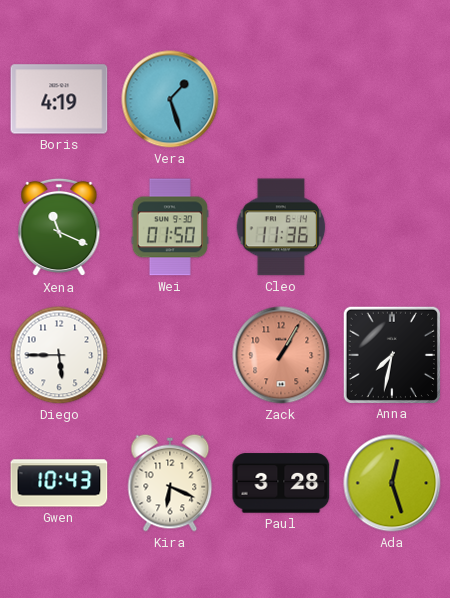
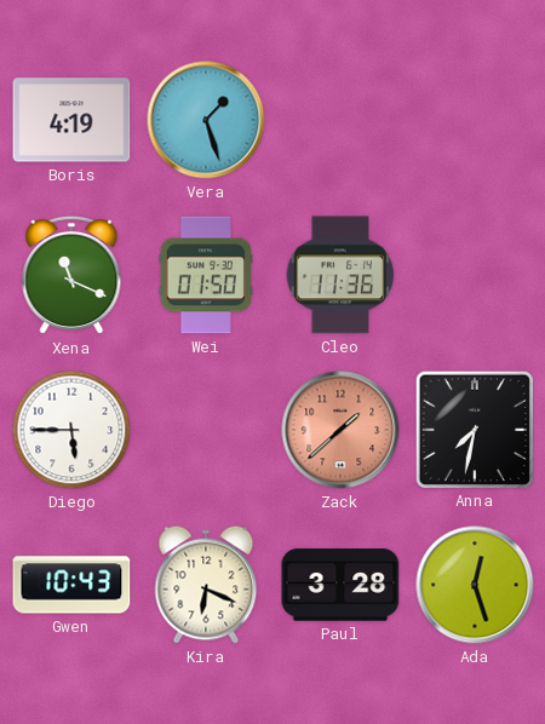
Zack: 1:05 -> 1:38 (340, 430)
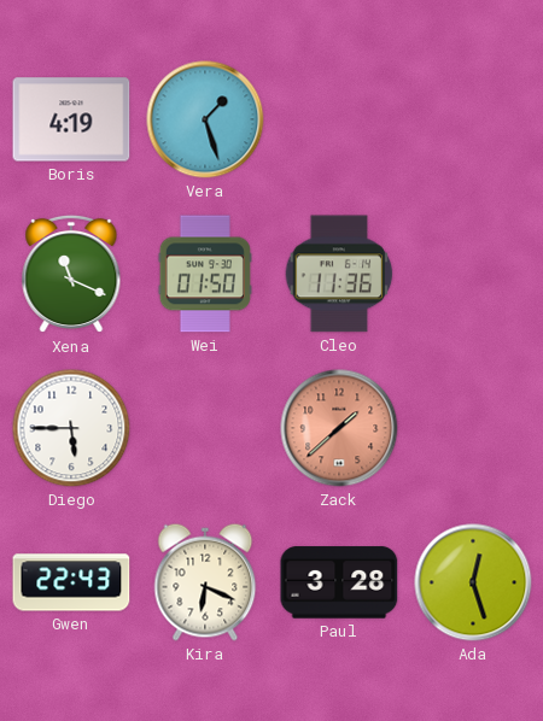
Anna: 7:32 -> none (474, 429)
Gwen: 10:43 -> 22:43 (71, 582)
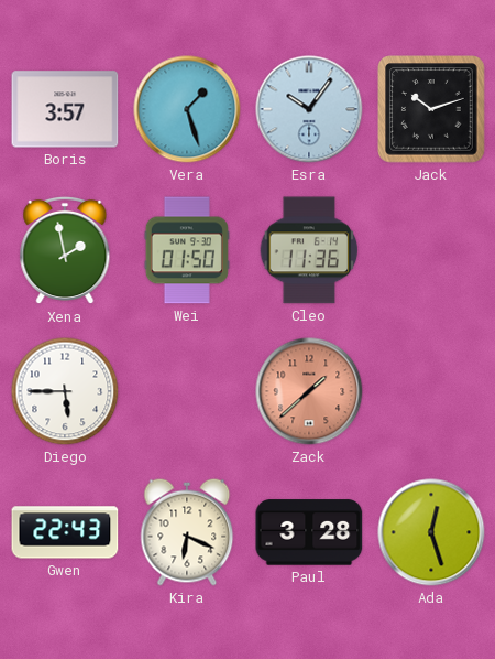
Boris: 4:19 -> 3:57 (65, 109)
Esra: none -> 10:06 (309, 109)
Jack: none -> 10:12 (431, 109)
Xena: 11:19 -> 1:58 (65, 250)
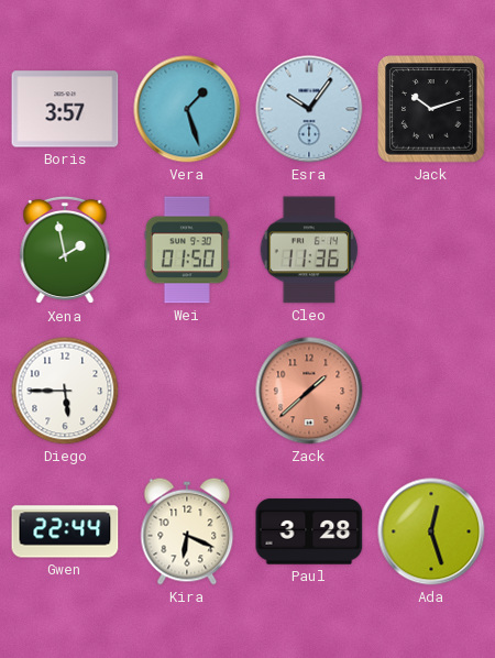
Gwen: 22:43 -> 22:44 (65, 531)
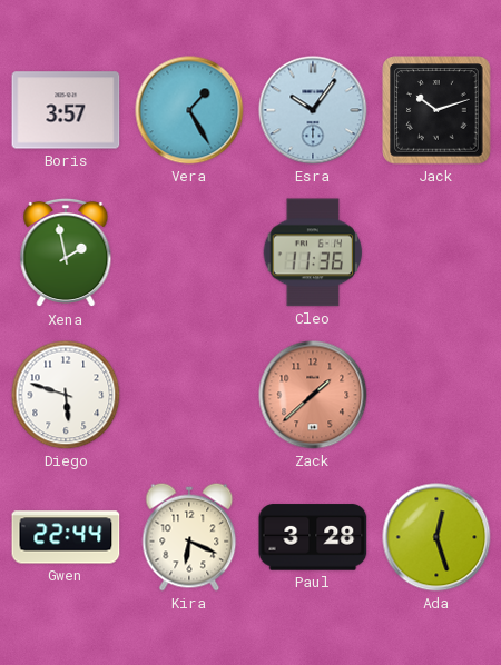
Vera: 1:27 -> 1:25 (189, 110)
Wei: 01:50 -> none (187, 250)
Diego: 5:45 -> 5:48 (66, 395)
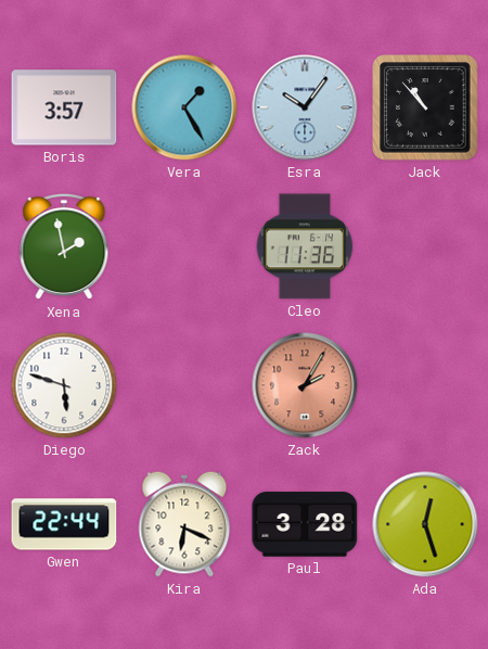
Jack: 10:12 -> 10:53 (425, 107)
Zack: 1:38 -> 2:05 (305, 385)
